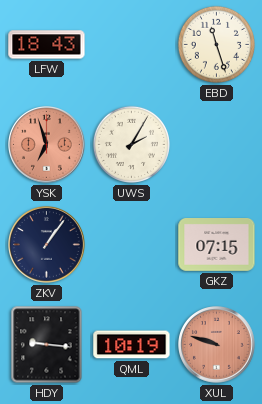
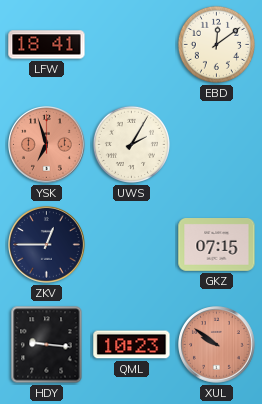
LFW: 18:43 -> 18:41 (47, 45)
EBD: 11:27 -> 12:09 (216, 44)
ZKV: 1:06 -> 12:45 (47, 245)
QML: 10:19 -> 10:23 (132, 345)
XUL: 9:48 -> 9:51 (217, 345)
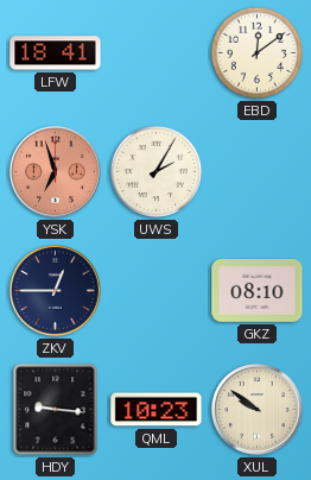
GKZ: 07:15 -> 08:10 (258, 291)
XUL dial: salmon -> cream (258, 410)
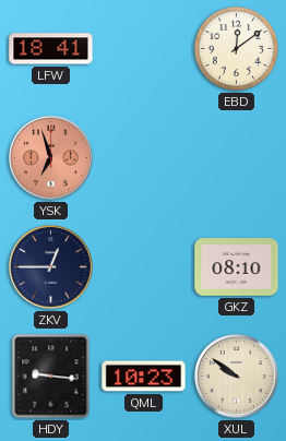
UWS: 2:05 -> none (155, 171)
